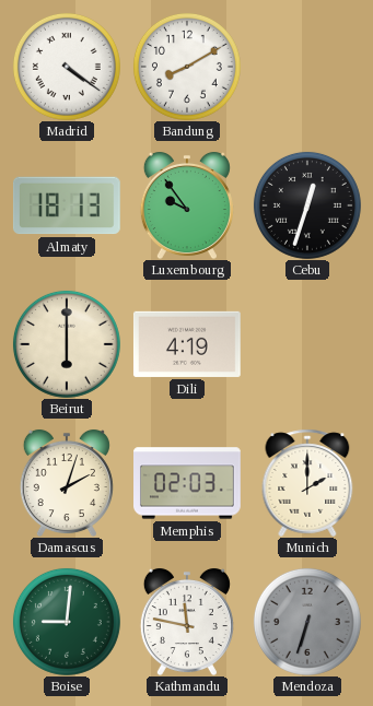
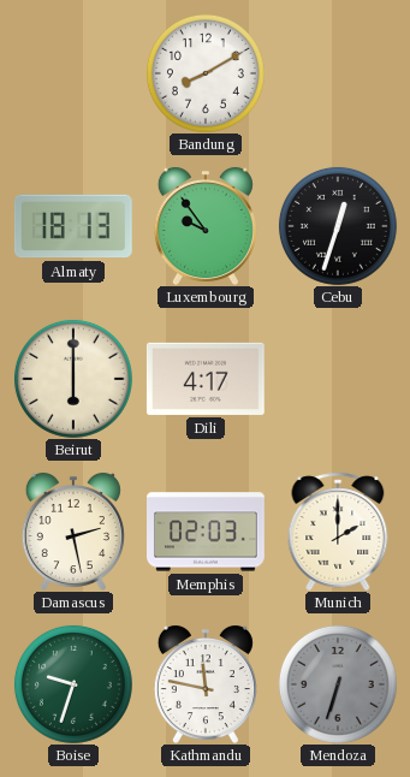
Madrid: 4:21 -> none (67, 67)
Dili: 4:19 -> 4:17 (206, 379)
Damascus: 2:03 -> 2:28 (73, 532)
Boise: 9:01 -> 9:33 (73, 684)
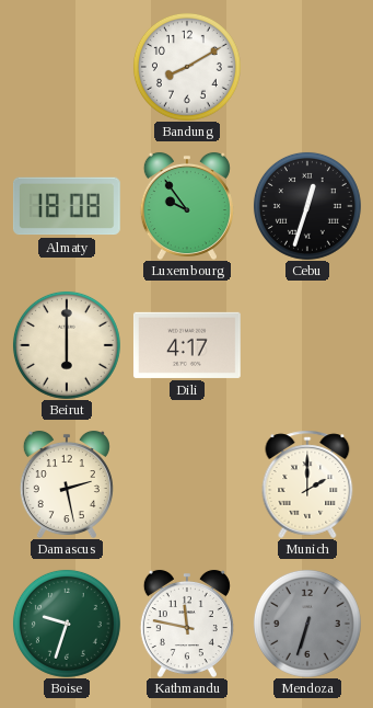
Almaty: 18:13 -> 18:08 (67, 206)
Memphis: 02:03 -> none (207, 532)
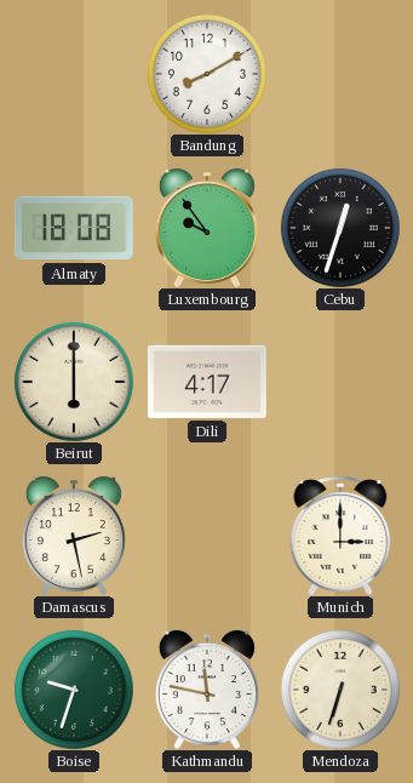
Munich: 2:00 -> 3:00 (340, 536)
Mendoza dial: grey -> cream (340, 690)
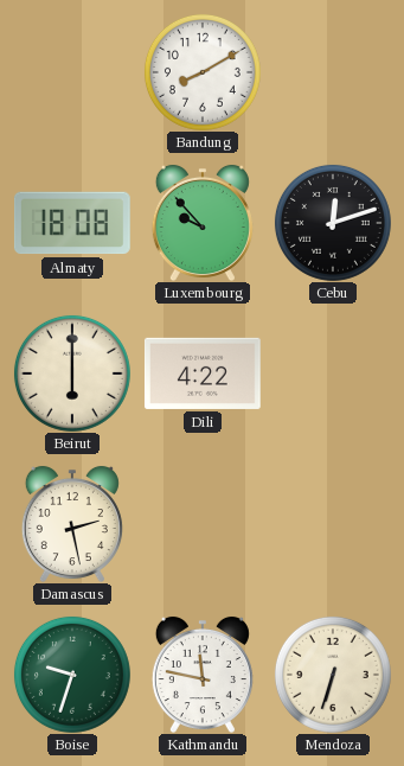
Luxembourg: 9:54 -> 9:53 (203, 223)
Cebu: 12:33 -> 12:12 (333, 223)
Dili: 4:17 -> 4:22 (203, 374)
Munich: 3:00 -> none (340, 536)
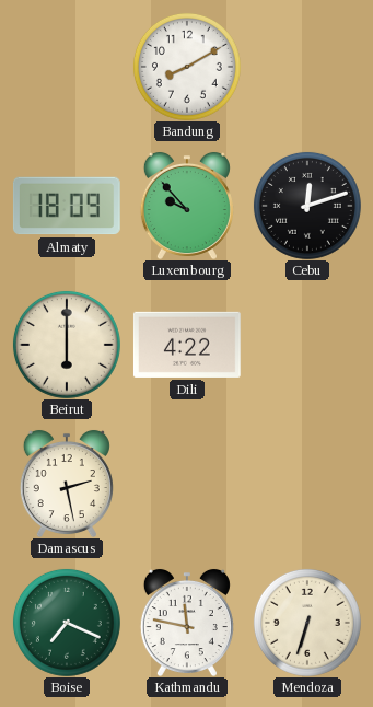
Almaty: 18:08 -> 18:09 (67, 206)
Boise: 9:33 -> 7:19 (67, 623)
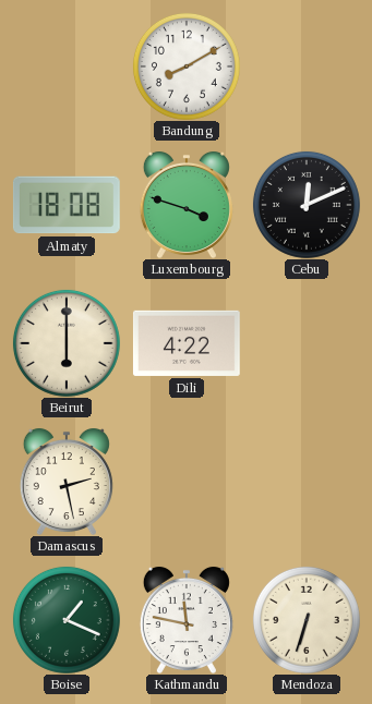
Almaty: 18:09 -> 18:08 (67, 205)
Luxembourg: 9:53 -> 3:48 (187, 205)
Cebu: 12:12 -> 12:11 (307, 205)
Boise: 7:19 -> 1:19 (67, 620)
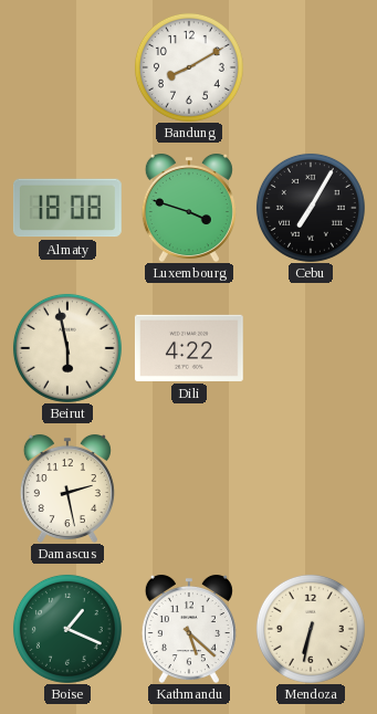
Cebu: 12:11 -> 7:05 (311, 208)
Beirut: 6:00 -> 5:58 (67, 348)
Kathmandu: 11:47 -> 5:22 (189, 629)
Mendoza: 6:33 -> 6:32 (311, 629)
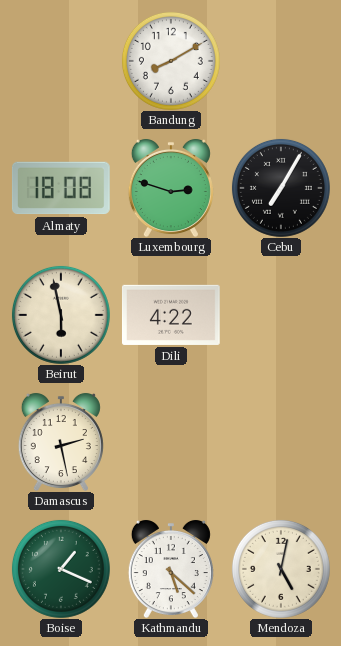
Luxembourg: 3:48 -> 2:48 (171, 188)
Mendoza: 6:32 -> 5:02 (281, 569)
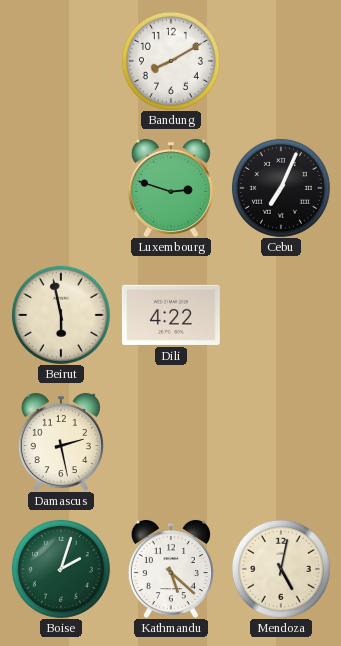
Almaty: 18:08 -> none (61, 188)
Cebu: 7:05 -> 7:04 (281, 188)
Boise: 1:19 -> 2:03 (61, 569)
